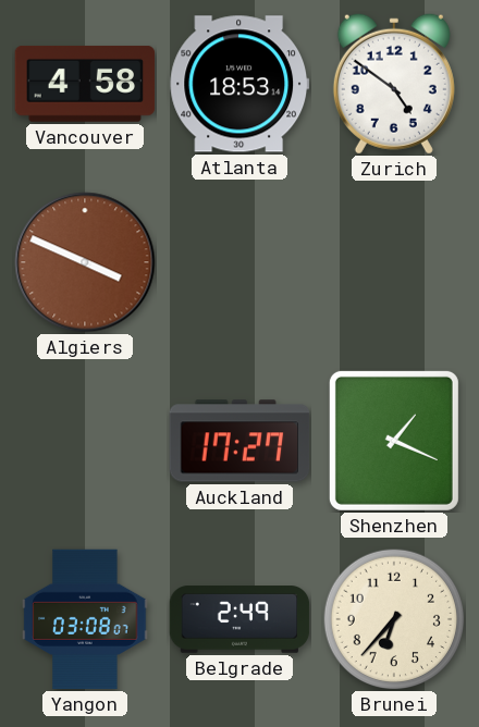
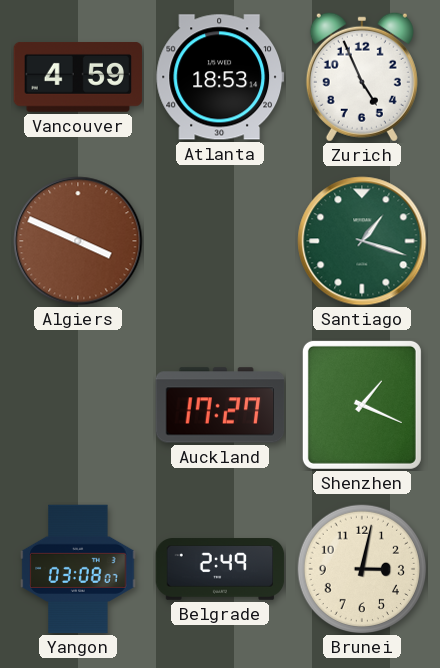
Vancouver: 4:58 -> 4:59 (78, 78)
Zurich: 4:51 -> 4:56 (362, 77)
Santiago: none -> 1:18 (362, 241)
Brunei: 6:37 -> 3:02 (362, 569)
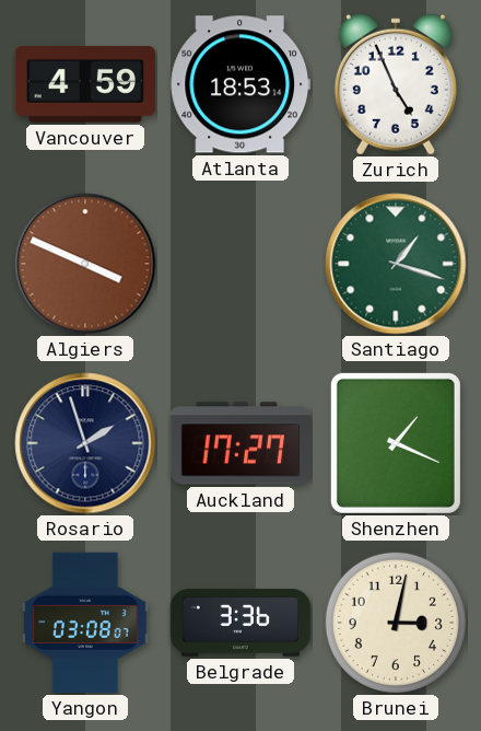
Rosario: none -> 1:57 (85, 443)
Belgrade: 2:49 -> 3:36 (241, 623)
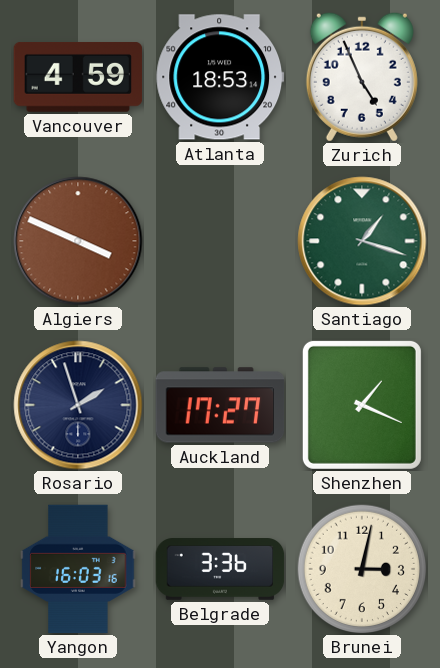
Yangon: 03:08 -> 16:03 (78, 569)
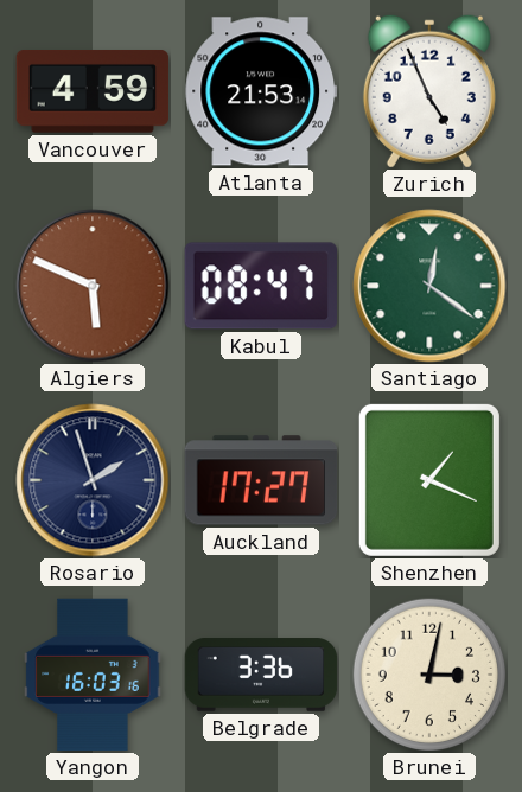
Atlanta: 18:53 -> 21:53 (261, 91)
Algiers: 3:49 -> 5:49 (93, 286)
Kabul: none -> 08:47 (260, 286)
Santiago: 1:18 -> 12:21 (429, 286)
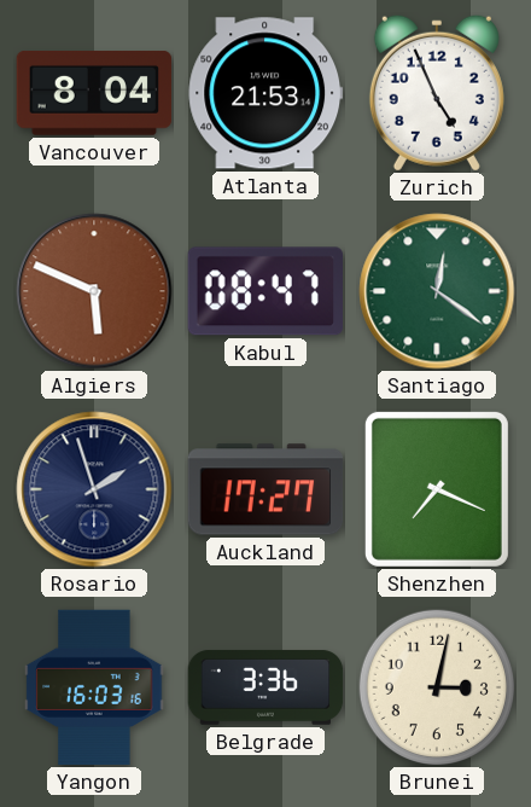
Vancouver: 4:59 -> 8:04 (94, 94)
Shenzhen: 1:19 -> 7:19 (437, 489)
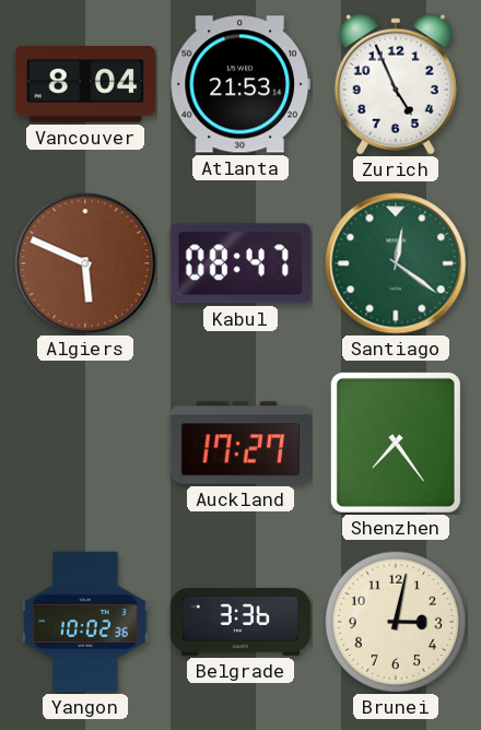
Rosario: 1:57 -> none (94, 489)
Shenzhen: 7:19 -> 7:24 (396, 443)
Yangon: 16:03 -> 10:02 (85, 622)
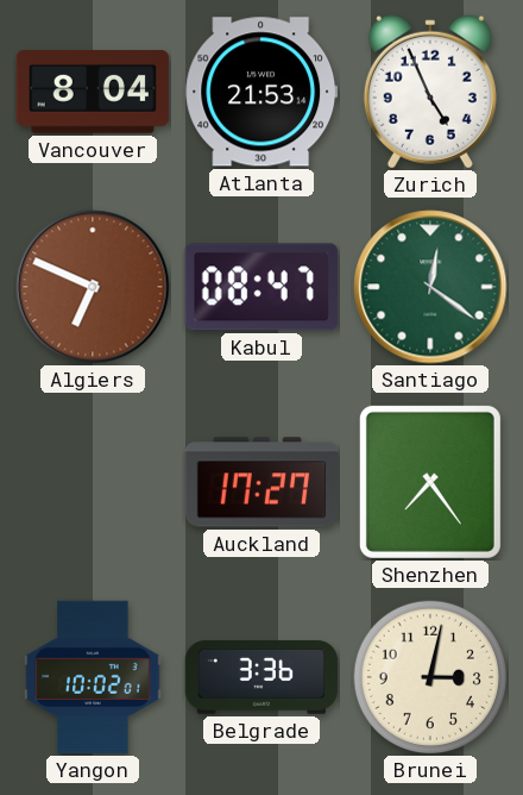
Algiers: 5:49 -> 6:49 (93, 287)
Yangon: 10:02:36 -> 10:02:01 (93, 677)
